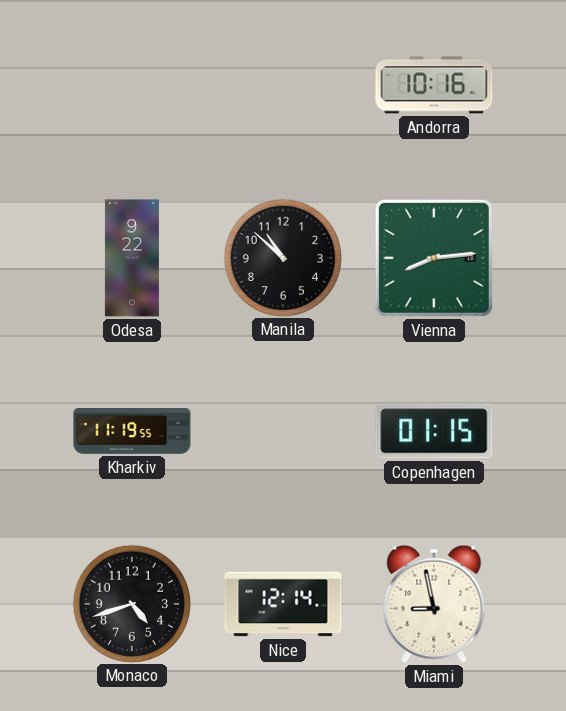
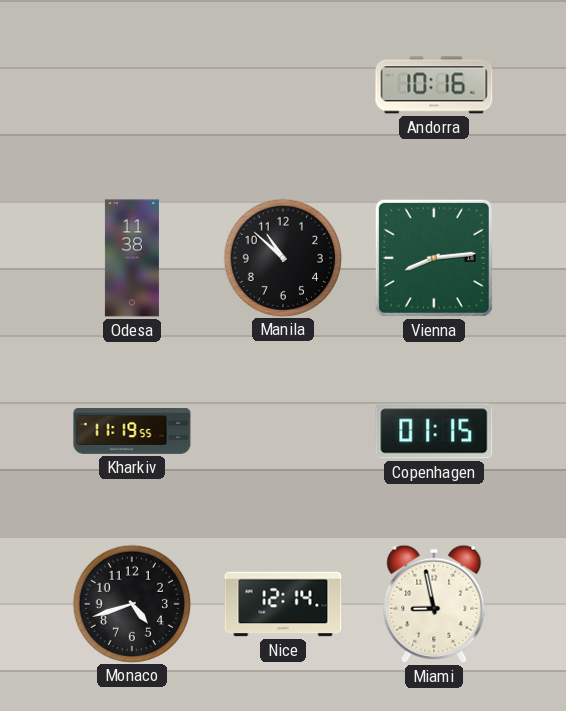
Odesa: 9:22 -> 11:38 (132, 258)
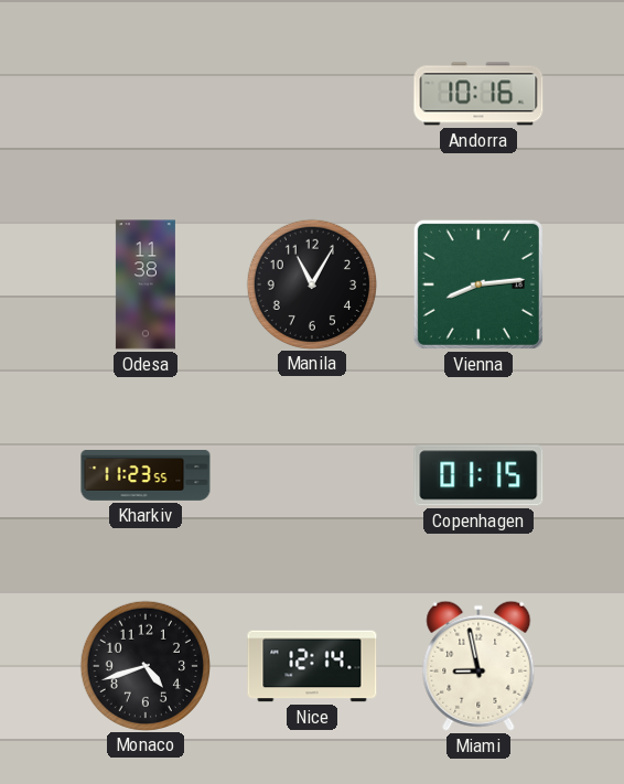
Manila: 10:52 -> 11:05 (311, 283)
Kharkiv: 11:19 -> 11:23 (146, 476)
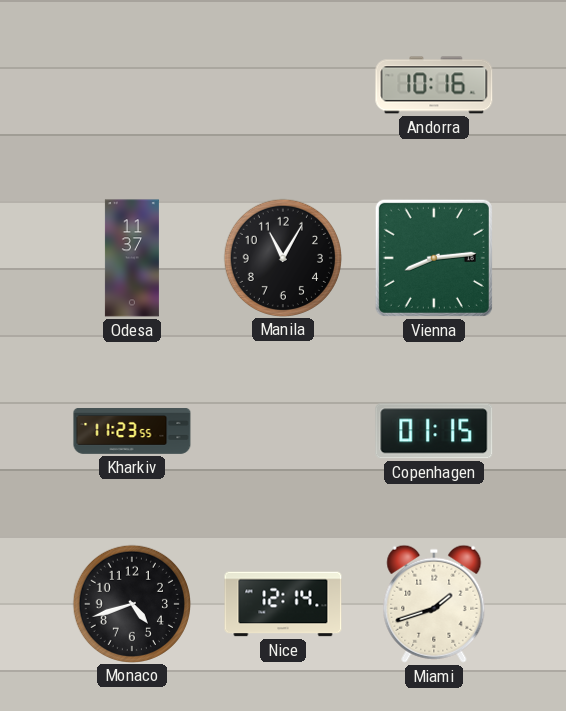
Odesa: 11:38 -> 11:37 (132, 258)
Miami: 8:58 -> 1:42 (434, 604)
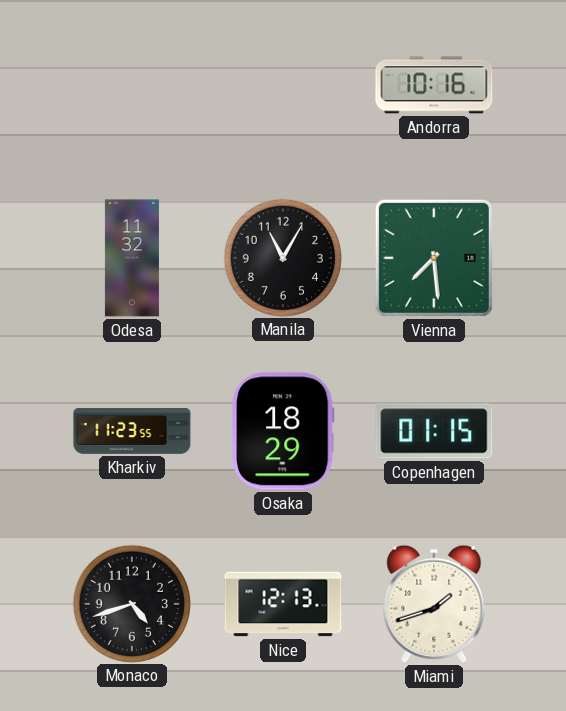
Odesa: 11:37 -> 11:32 (132, 258)
Vienna: 8:14 -> 7:29 (434, 258)
Osaka: none -> 18:29 (284, 431)
Nice: 12:14 -> 12:13 (283, 604)
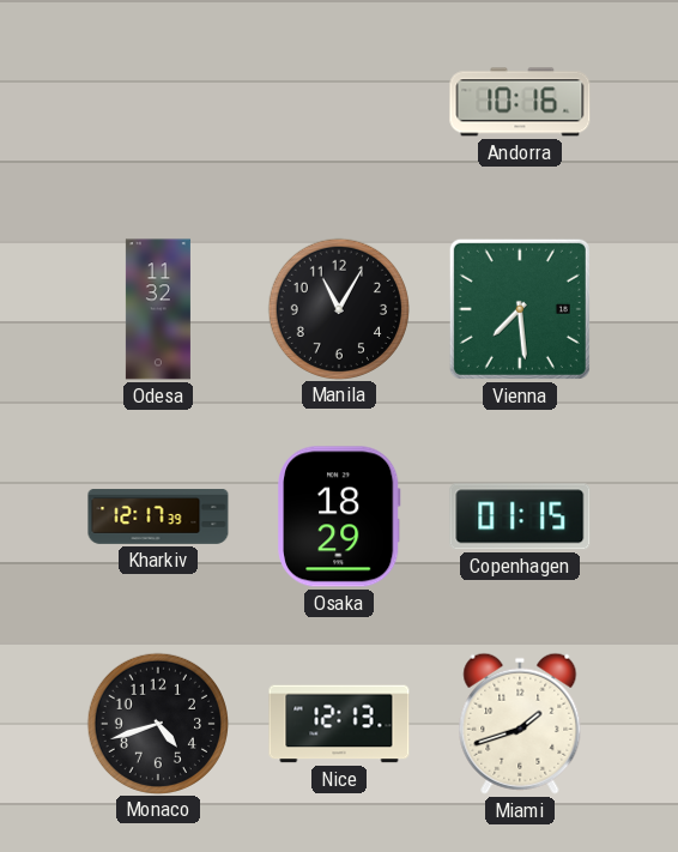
Kharkiv: 11:23 -> 12:17 (158, 518)
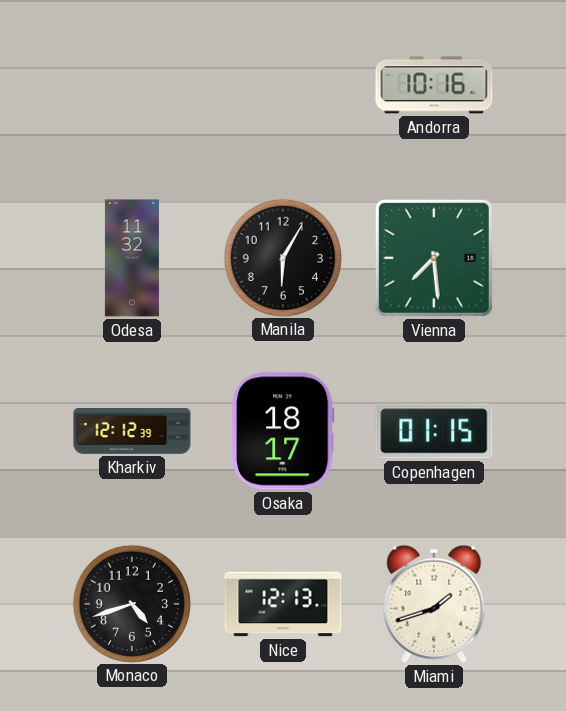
Manila: 11:05 -> 6:05 (282, 257)
Kharkiv: 12:17 -> 12:12 (132, 432)
Osaka: 18:29 -> 18:17 (284, 431)
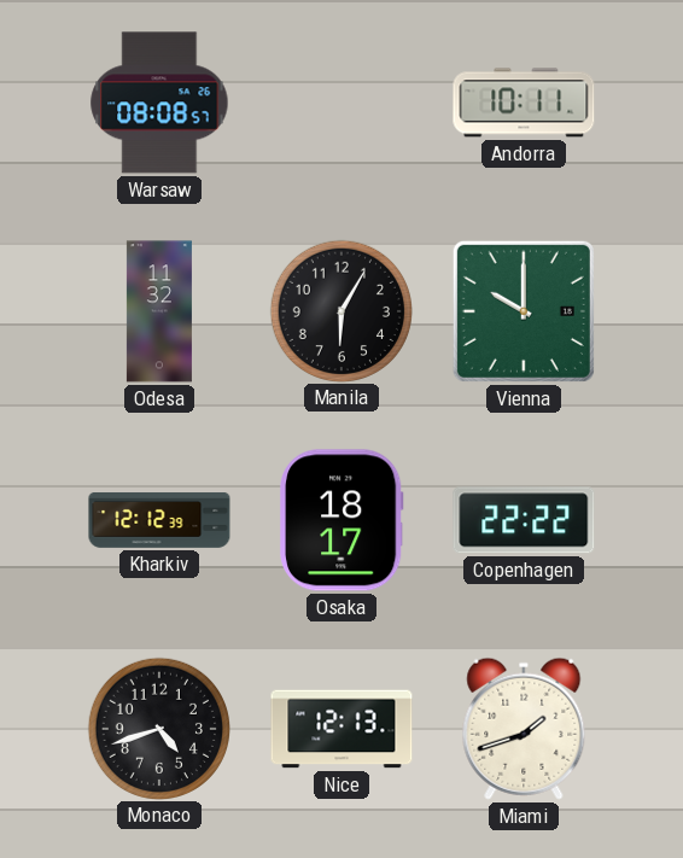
Warsaw: none -> 08:08 (159, 103)
Andorra: 10:16 -> 10:11 (524, 103)
Vienna: 7:29 -> 10:00 (524, 311)
Copenhagen: 01:15 -> 22:22 (524, 520)
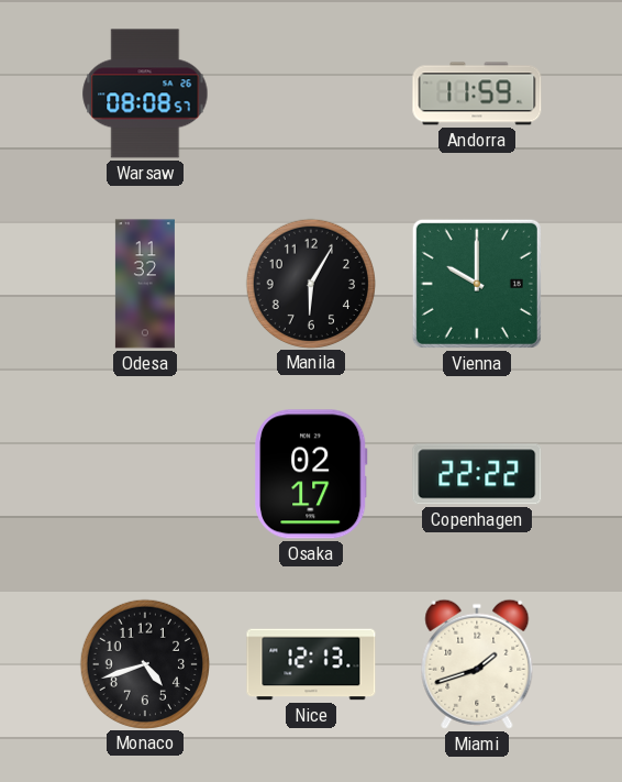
Andorra: 10:11 -> 11:59 (477, 93)
Kharkiv: 12:12 -> none (159, 521)
Osaka: 18:17 -> 02:17 (312, 474)
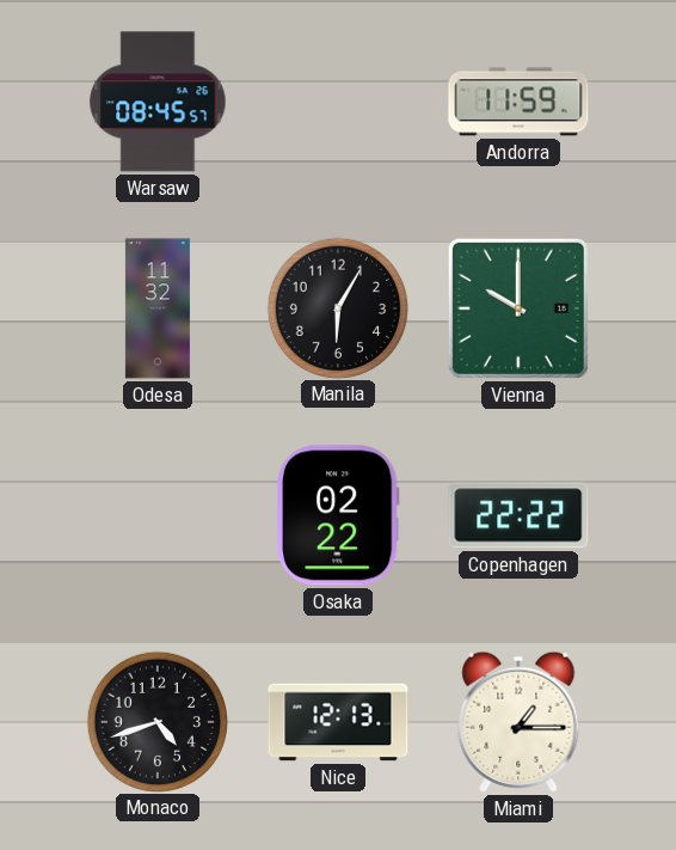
Warsaw: 08:08 -> 08:45 (158, 102)
Osaka: 02:17 -> 02:22 (339, 515)
Miami: 1:42 -> 1:15 (518, 722)
